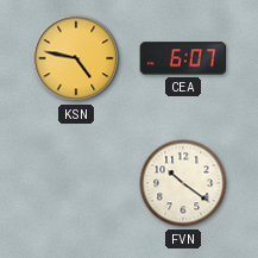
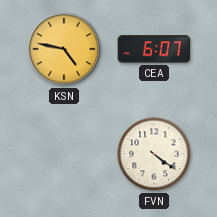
FVN: 10:21 -> 4:21 (154, 154)
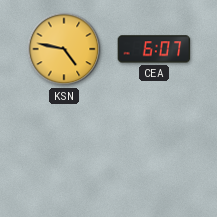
FVN: 4:21 -> none (154, 154)
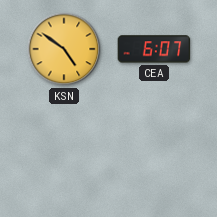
KSN: 4:47 -> 4:51 (64, 49)
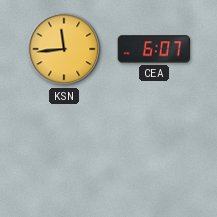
KSN: 4:51 -> 11:44 (64, 49)
